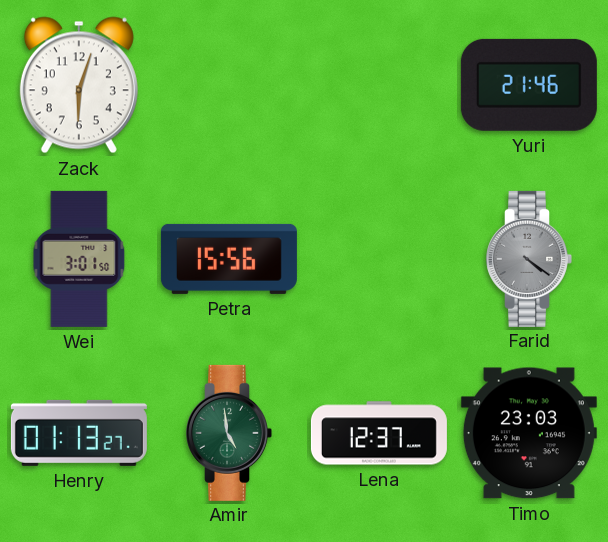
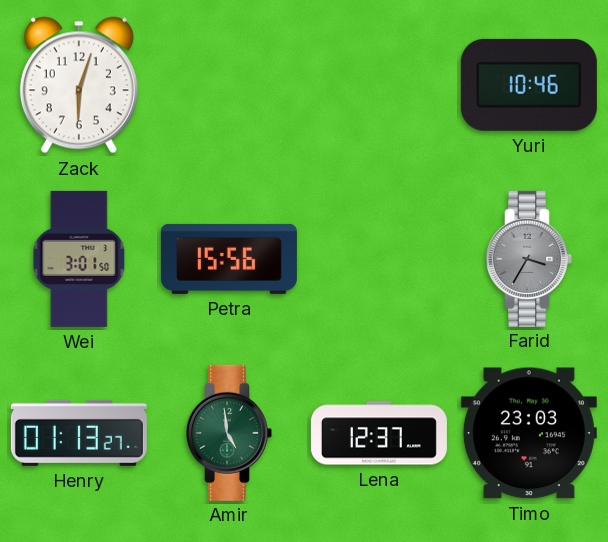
Yuri: 21:46 -> 10:46 (529, 85)
Farid: 4:21 -> 3:35 (529, 259)
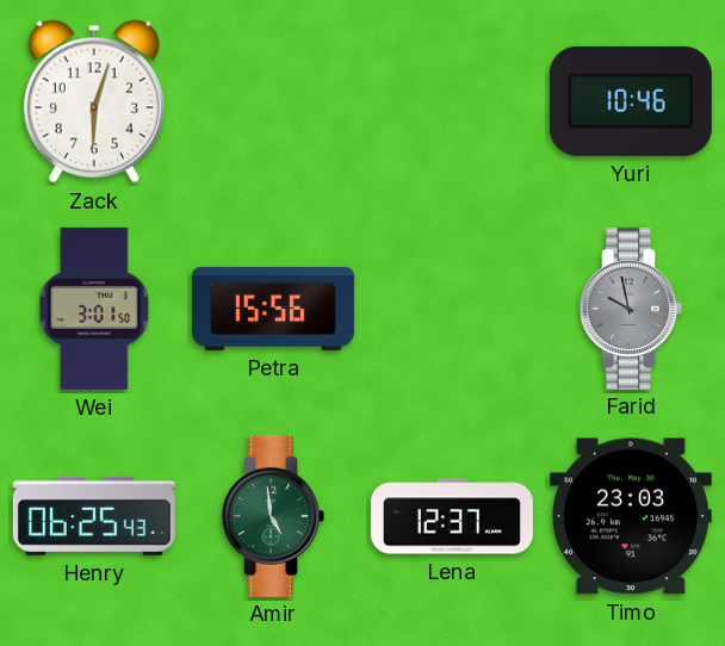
Farid: 3:35 -> 9:58 (631, 309)
Henry: 01:13 -> 06:25 (94, 516)
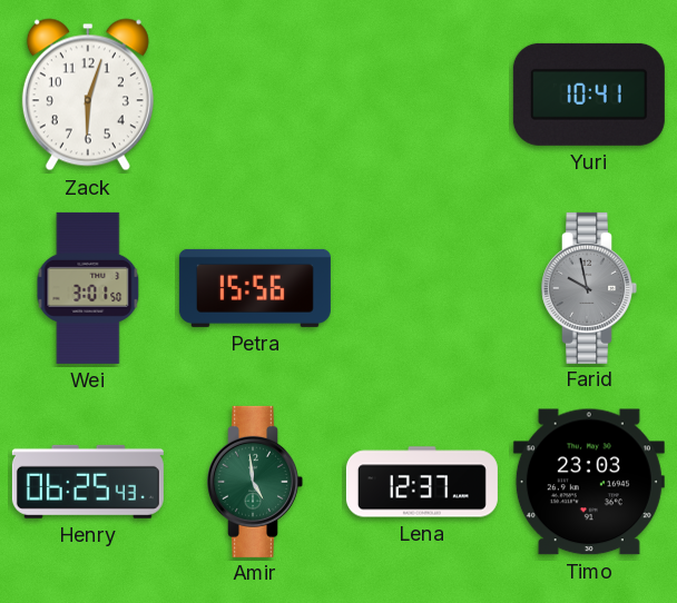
Yuri: 10:46 -> 10:41 (589, 95)
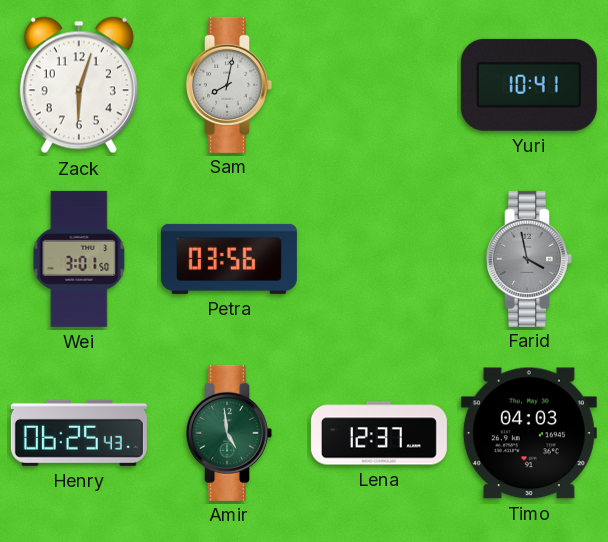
Sam: none -> 8:02 (229, 85)
Petra: 15:56 -> 03:56 (229, 259)
Farid: 9:58 -> 3:58 (529, 259)
Timo: 23:03 -> 04:03 (529, 433)
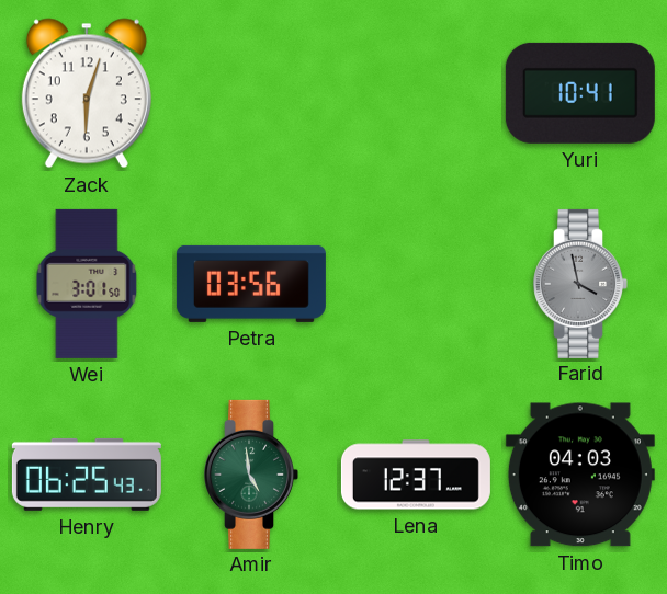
Sam: 8:02 -> none (229, 85)
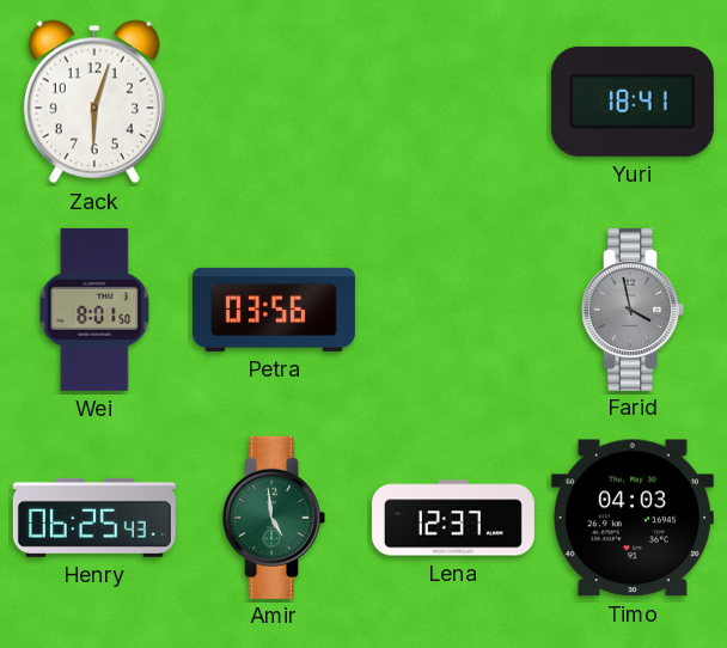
Yuri: 10:41 -> 18:41 (633, 102)
Wei: 3:01 -> 8:01 (94, 310)
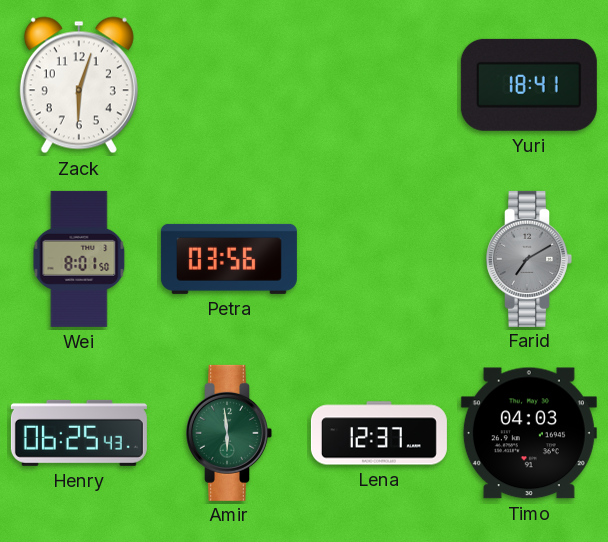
Farid: 3:58 -> 7:10 (529, 259)
Amir: 4:59 -> 5:59 (229, 433)
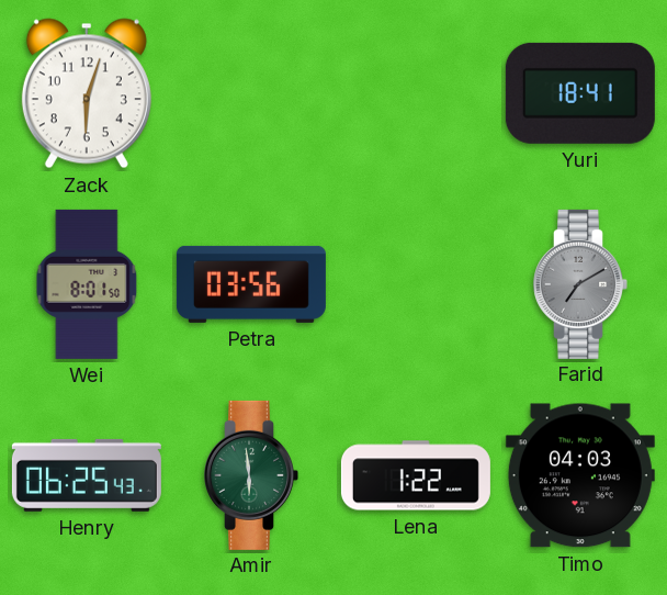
Lena: 12:37 -> 1:22 (416, 475)
